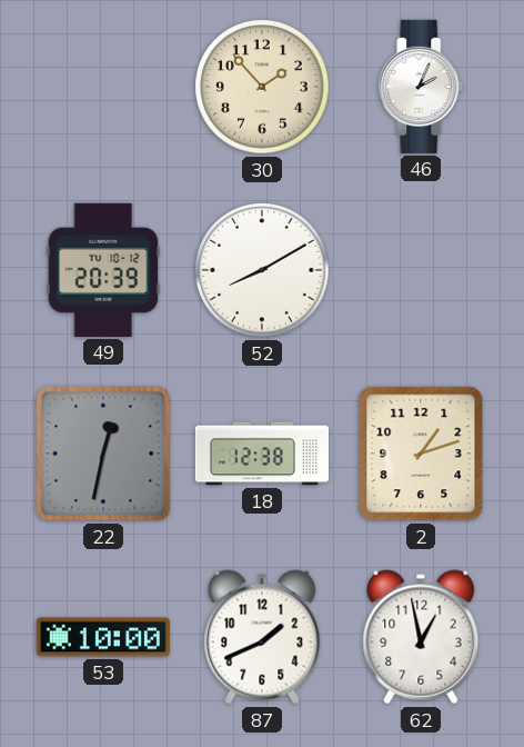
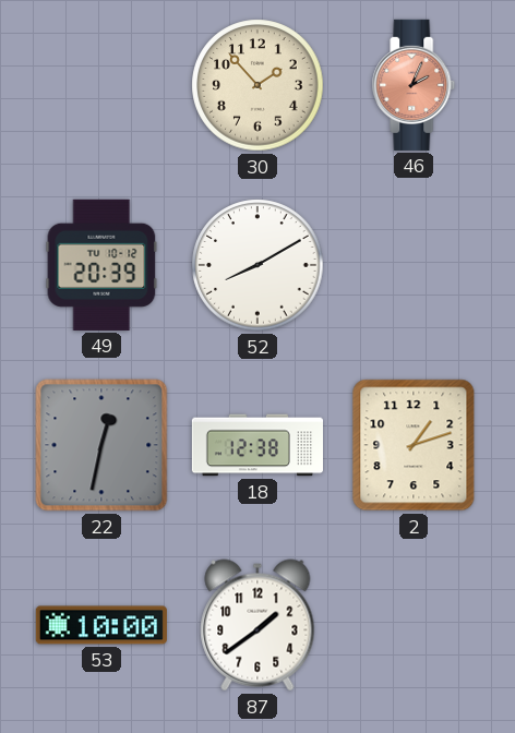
46 dial: white -> salmon (414, 85)
87: 1:41 -> 1:39 (257, 625)
62: 12:58 -> none (421, 637)
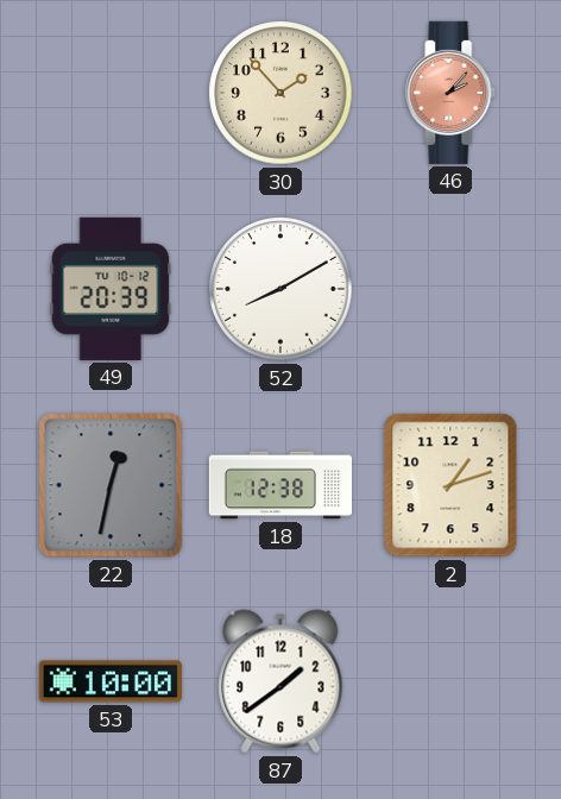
46: 2:04 -> 2:07 (450, 93)
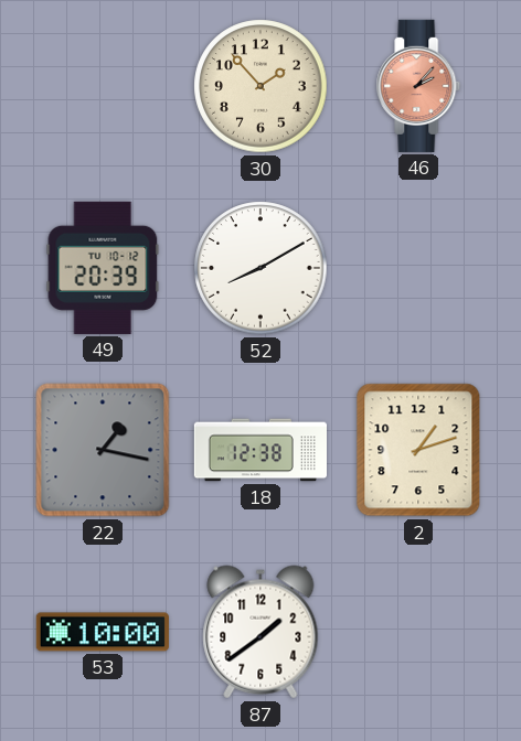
22: 12:32 -> 1:17 (103, 450)
